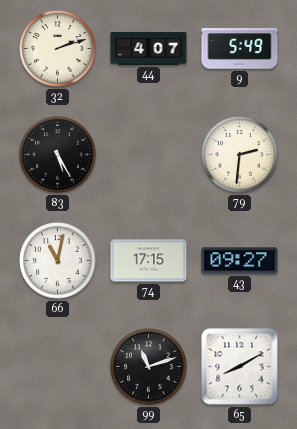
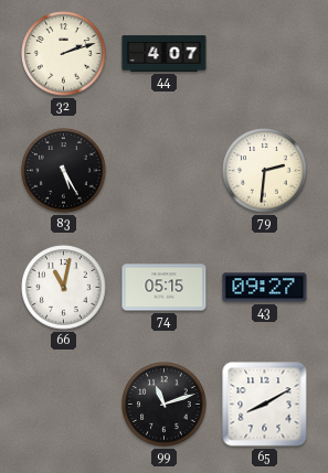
9: 5:49 -> none (240, 49)
74: 17:15 -> 05:15 (165, 288)
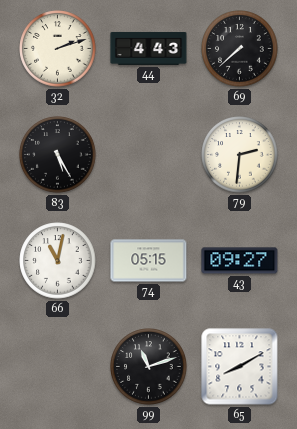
44: 4:07 -> 4:43 (149, 49)
69: none -> 7:38 (240, 49)
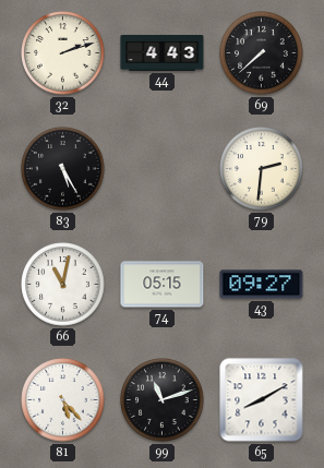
81: none -> 5:23 (63, 400)
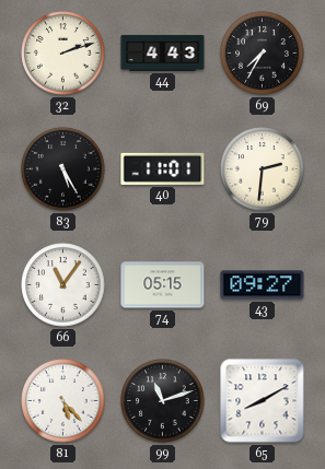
69: 7:38 -> 7:35 (263, 54)
40: none -> 11:01 (163, 168)
66: 11:02 -> 11:06 (63, 285)
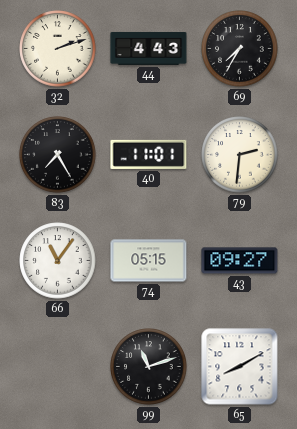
83: 5:25 -> 7:25 (58, 155)
81: 5:23 -> none (63, 401)
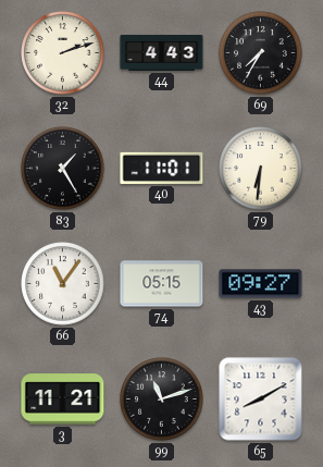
83: 7:25 -> 1:25 (63, 169)
79: 2:31 -> 6:31 (261, 169)
3: none -> 11:21 (63, 400)
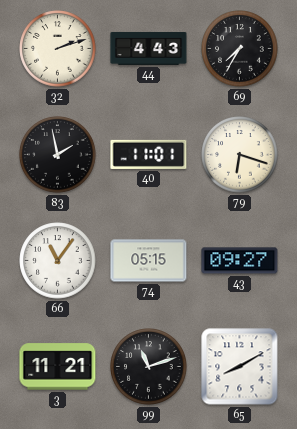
83: 1:25 -> 1:58 (58, 155)
79: 6:31 -> 6:18 (240, 155)
